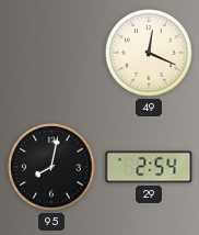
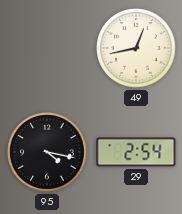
49: 12:19 -> 12:43 (136, 48)
95: 8:02 -> 4:17 (47, 152)
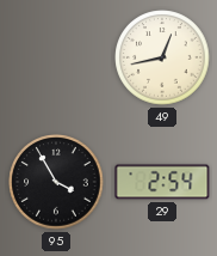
95: 4:17 -> 3:55 (56, 182)
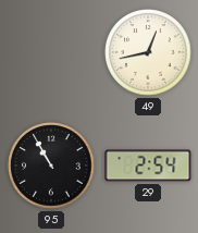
95: 3:55 -> 10:55 (51, 165)
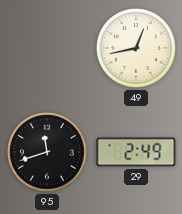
95: 10:55 -> 11:42 (47, 152)
29: 2:54 -> 2:49 (136, 152)
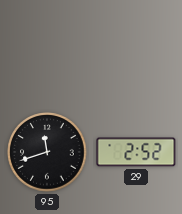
49: 12:43 -> none (136, 48)
29: 2:49 -> 2:52 (136, 152)
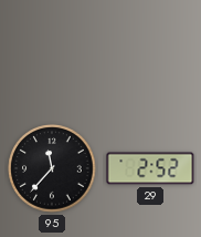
95: 11:42 -> 11:37 (52, 168)
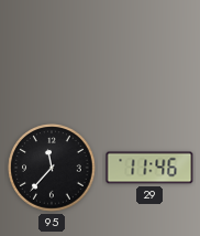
29: 2:52 -> 11:46 (149, 168)
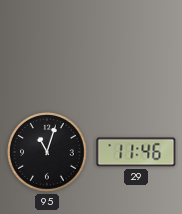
95: 11:37 -> 11:03 (47, 152)
